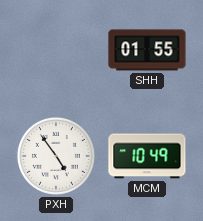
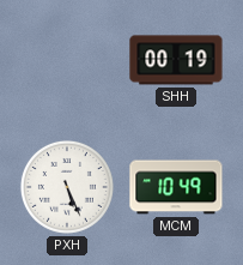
SHH: 01:55 -> 00:19 (176, 60)
PXH: 4:54 -> 5:26 (67, 187)
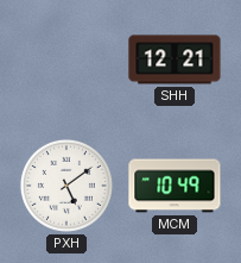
SHH: 00:19 -> 12:21 (175, 60)
PXH: 5:26 -> 5:09 (66, 186)
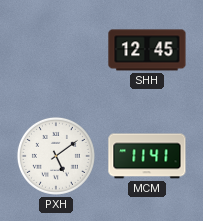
SHH: 12:21 -> 12:45 (147, 50)
MCM: 10:49 -> 11:41 (147, 156)
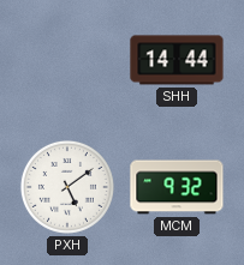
SHH: 12:45 -> 14:44 (177, 60)
MCM: 11:41 -> 9:32 (177, 187)
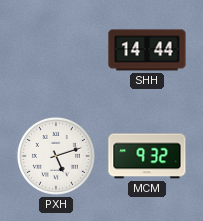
PXH: 5:09 -> 5:12 (56, 156)
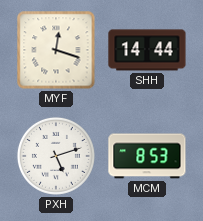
MYF: none -> 12:18 (56, 50)
MCM: 9:32 -> 8:53 (147, 156)
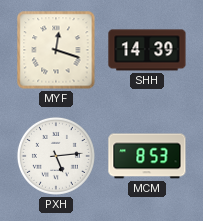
SHH: 14:44 -> 14:39 (147, 50)
PXH: 5:12 -> 5:14 (56, 156)
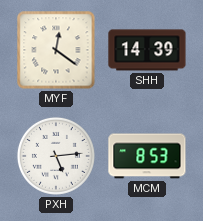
MYF: 12:18 -> 12:21 (56, 50)
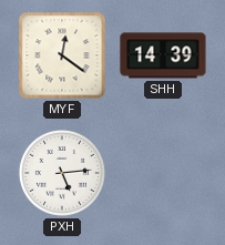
MCM: 8:53 -> none (147, 156)
